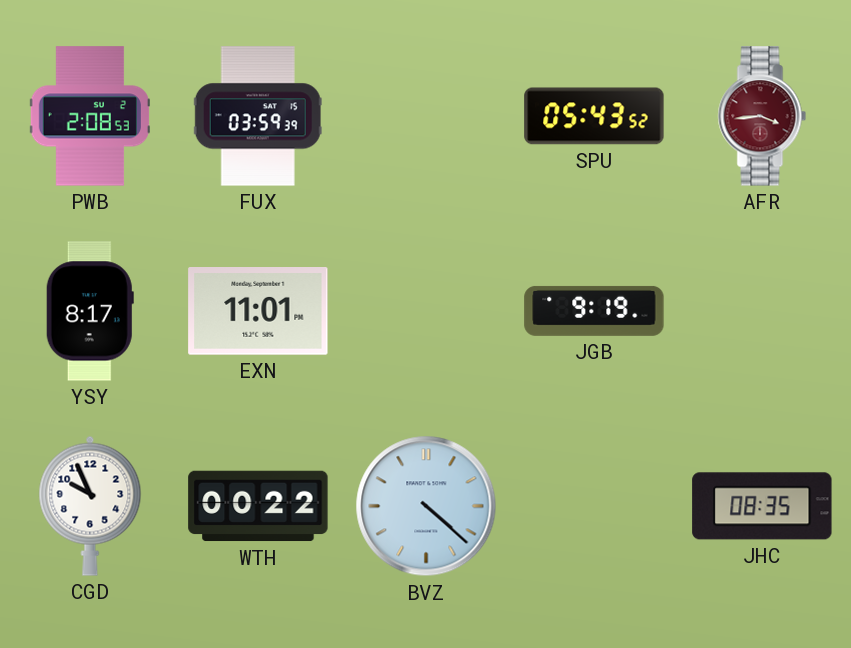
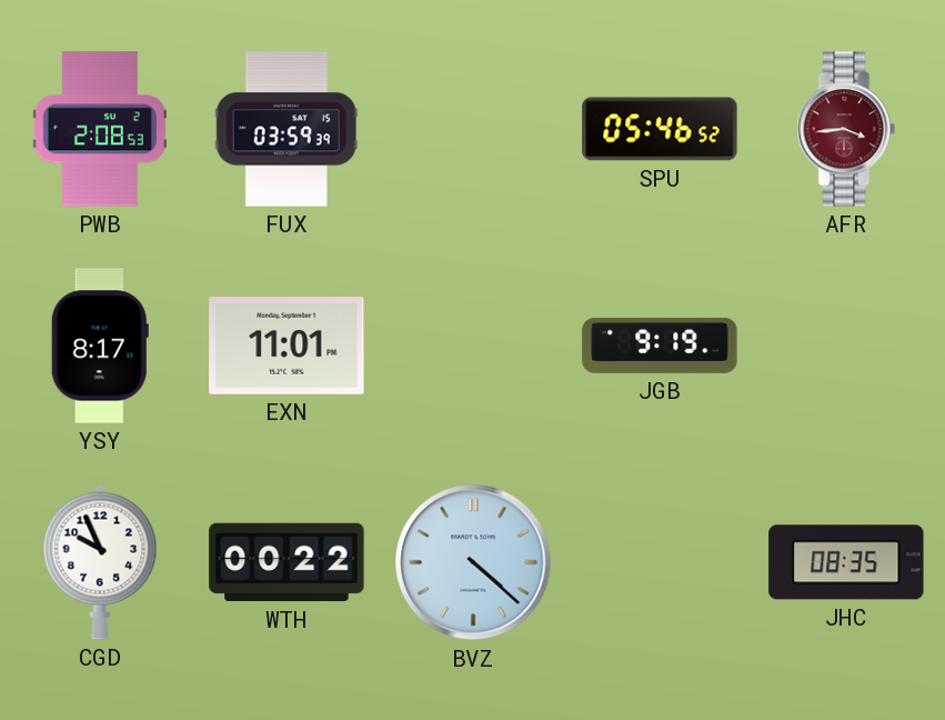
SPU: 05:43 -> 05:46 (660, 129)
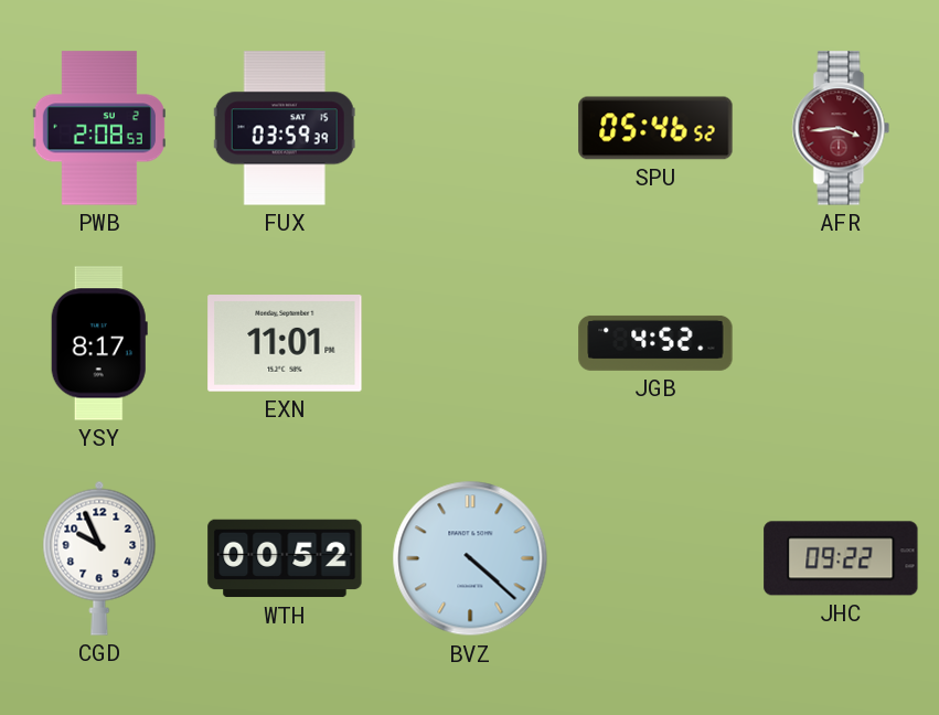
JGB: 9:19 -> 4:52 (655, 343)
WTH: 00:22 -> 00:52 (285, 558)
JHC: 08:35 -> 09:22 (841, 558)
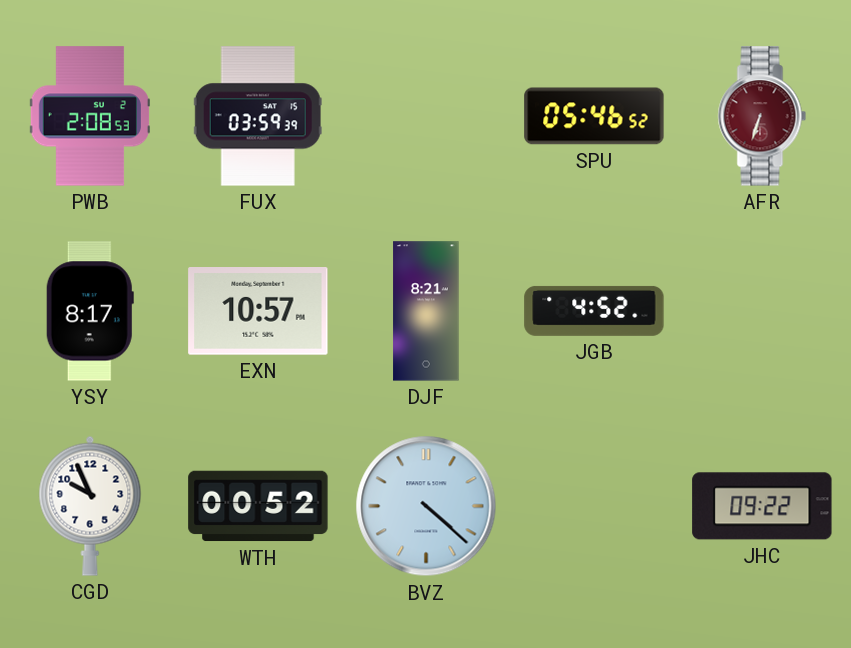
AFR: 3:44 -> 6:33 (762, 116)
EXN: 11:01 -> 10:57 (258, 311)
DJF: none -> 8:21 (426, 311)
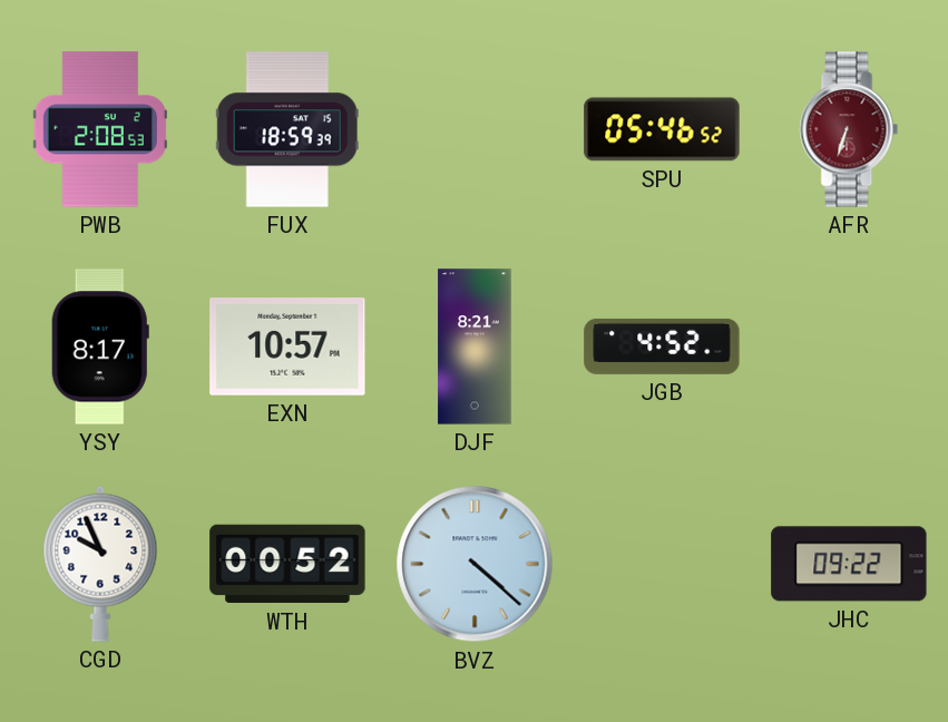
FUX: 03:59 -> 18:59 (287, 129)
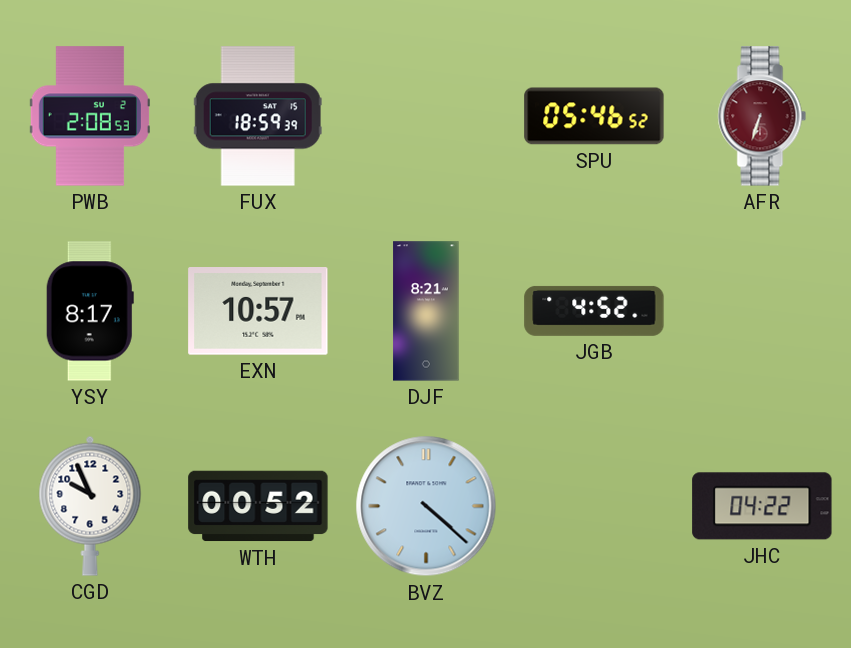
JHC: 09:22 -> 04:22 (762, 506)
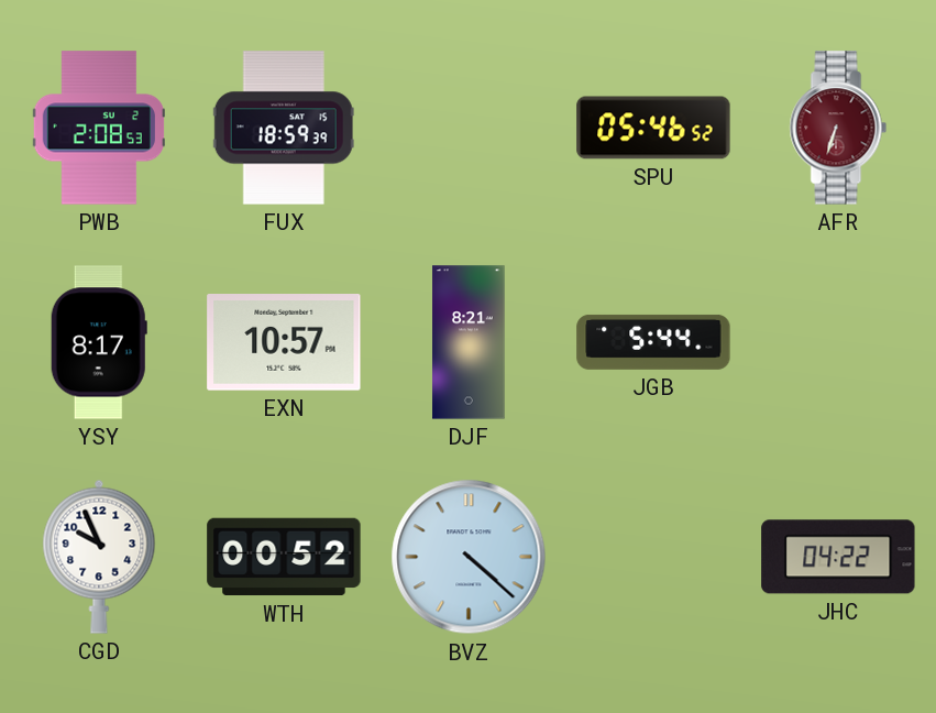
JGB: 4:52 -> 5:44 (653, 342)
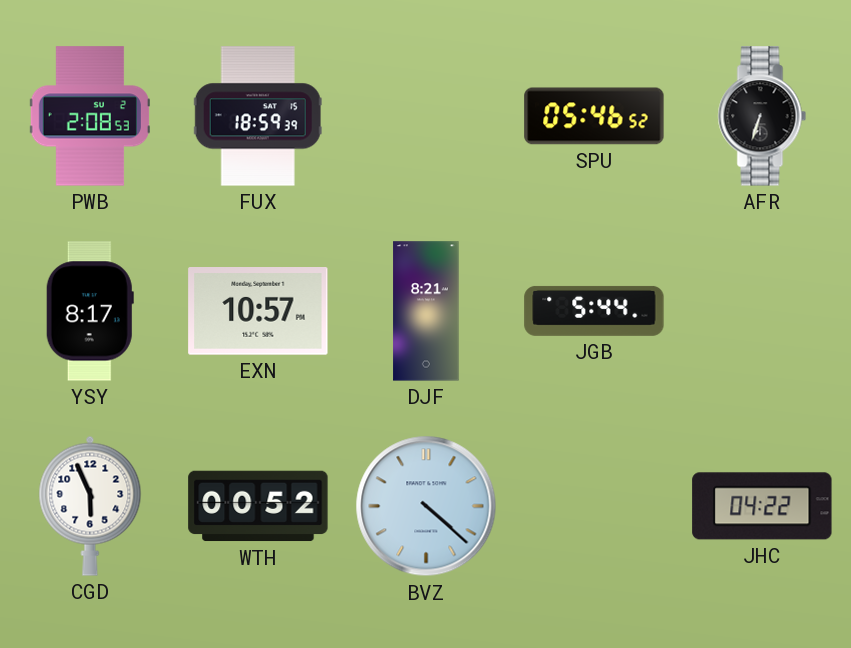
AFR dial: burgundy -> black (762, 116)
CGD: 9:56 -> 5:56 (90, 506)
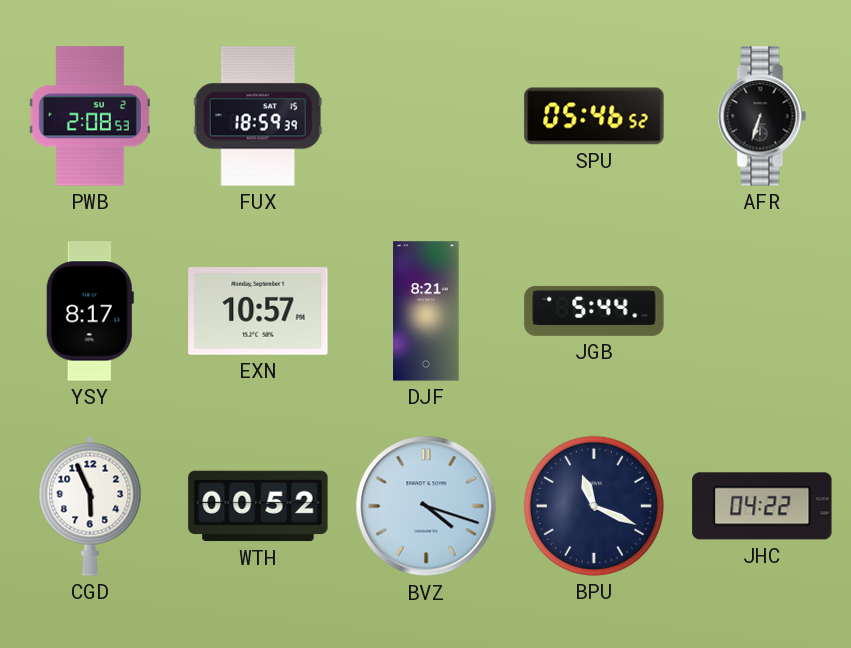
BVZ: 4:22 -> 4:18 (426, 506)
BPU: none -> 11:19 (594, 506)
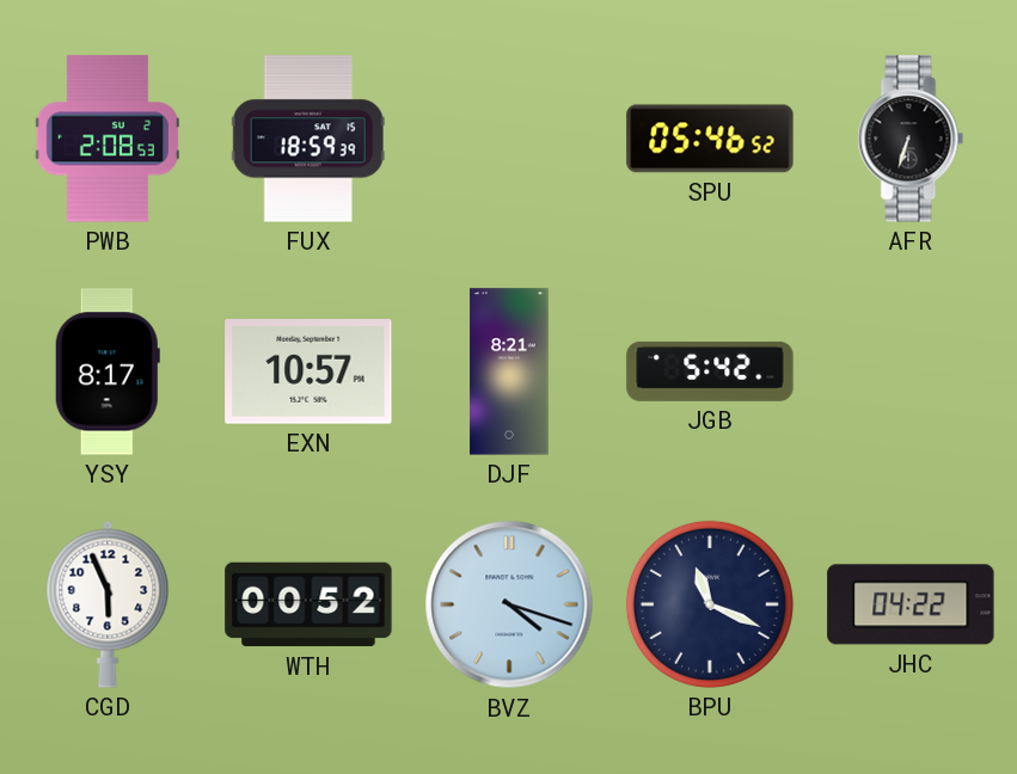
JGB: 5:44 -> 5:42 (710, 371)
